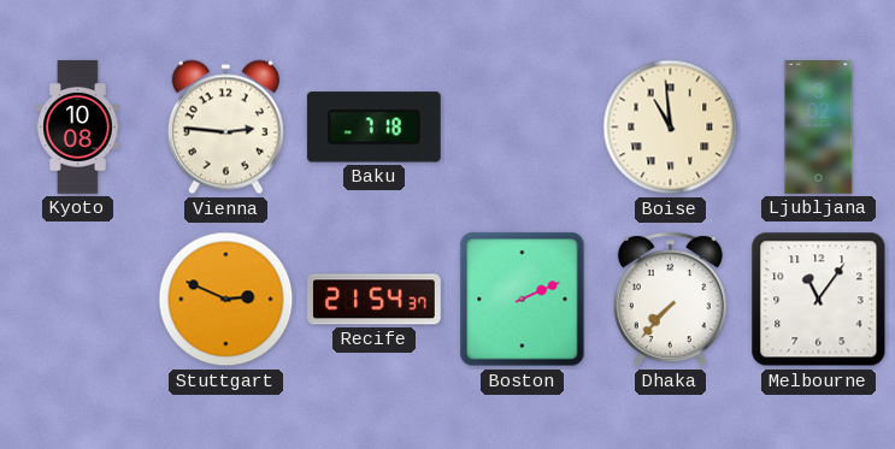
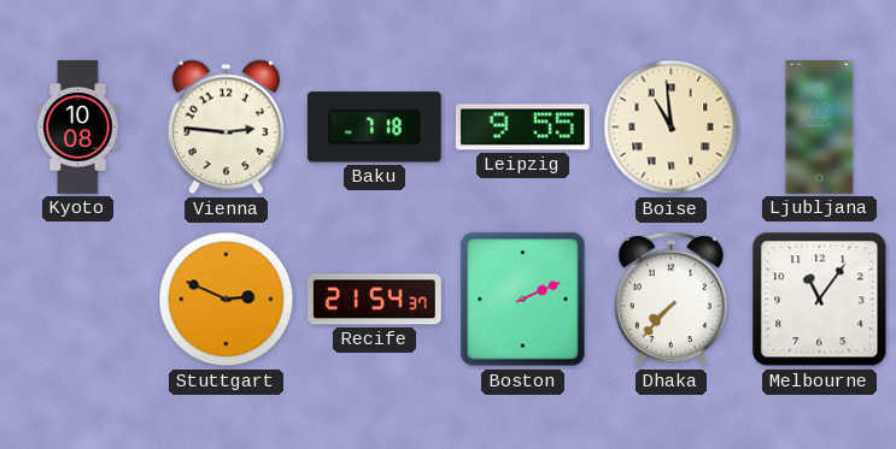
Leipzig: none -> 9:55 (522, 128)
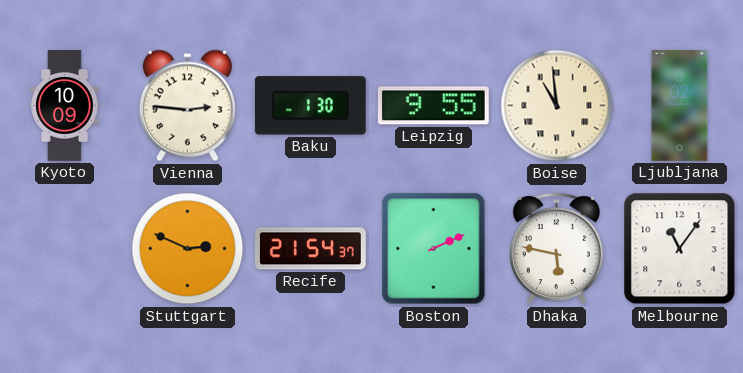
Kyoto: 10:08 -> 10:09 (65, 106)
Baku: 7:18 -> 1:30 (310, 106)
Dhaka: 7:37 -> 5:47 (556, 249)
